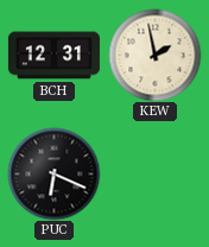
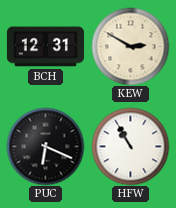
KEW: 1:58 -> 2:50 (130, 46)
HFW: none -> 10:55 (130, 146)
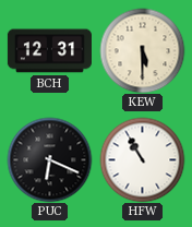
KEW: 2:50 -> 5:30 (142, 50)
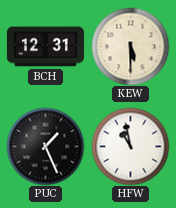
PUC: 6:19 -> 1:26 (45, 146)
HFW: 10:55 -> 10:58 (130, 146)
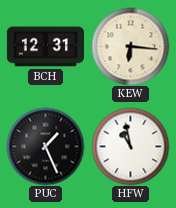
KEW: 5:30 -> 6:16 (130, 46)
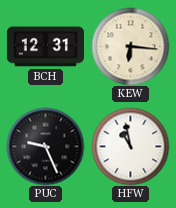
PUC: 1:26 -> 9:26 (45, 146)
